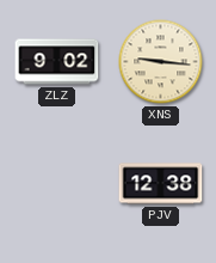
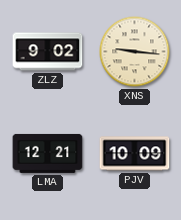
LMA: none -> 12:21 (48, 153)
PJV: 12:38 -> 10:09 (135, 154)
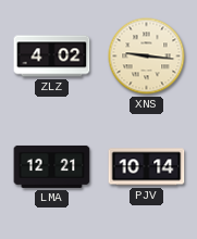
ZLZ: 9:02 -> 4:02 (52, 56)
PJV: 10:09 -> 10:14 (147, 167)
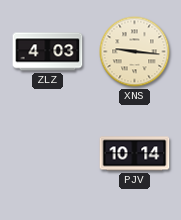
ZLZ: 4:02 -> 4:03 (48, 52)
LMA: 12:21 -> none (52, 166)
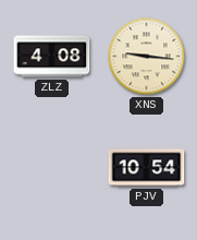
ZLZ: 4:03 -> 4:08 (52, 57)
PJV: 10:14 -> 10:54 (147, 168)
